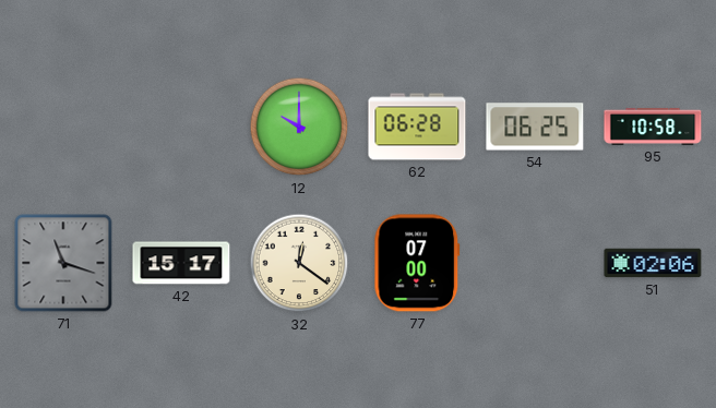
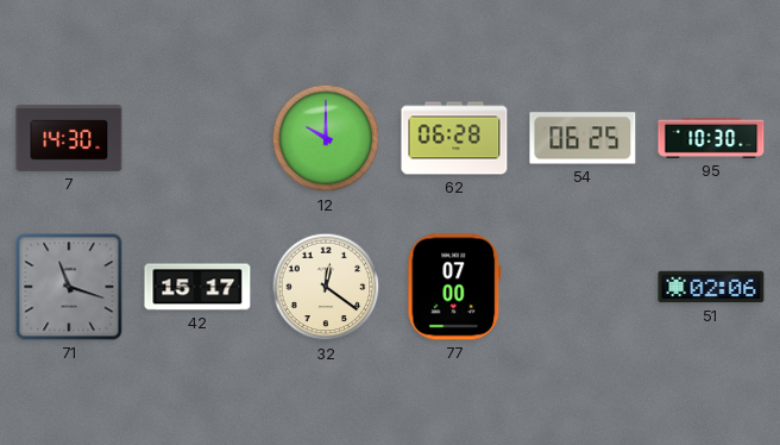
7: none -> 14:30 (69, 138)
95: 10:58 -> 10:30 (711, 138)
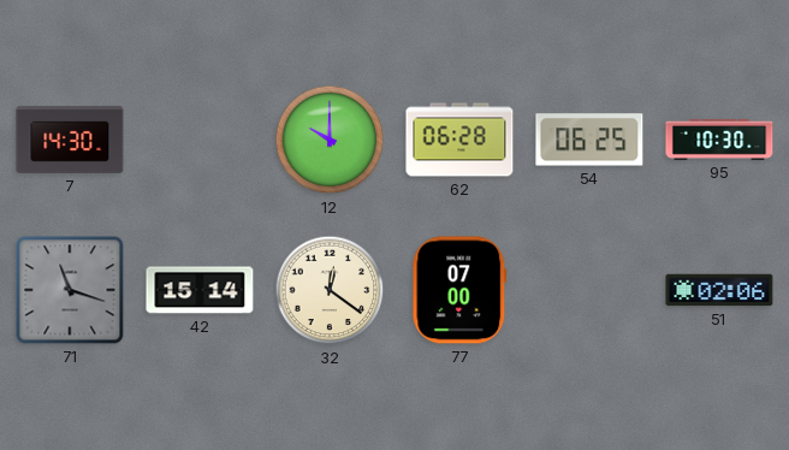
42: 15:17 -> 15:14 (200, 290)
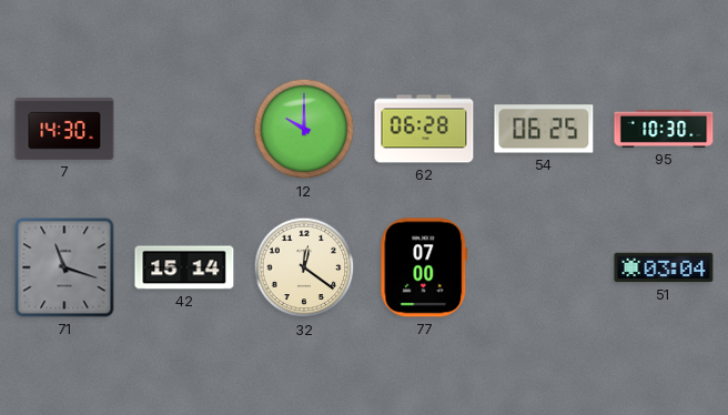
51: 02:06 -> 03:04 (664, 267)
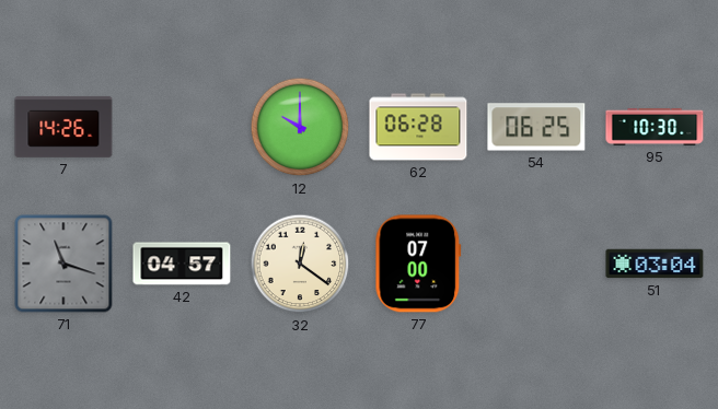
7: 14:30 -> 14:26 (63, 127)
42: 15:14 -> 04:57 (182, 264)
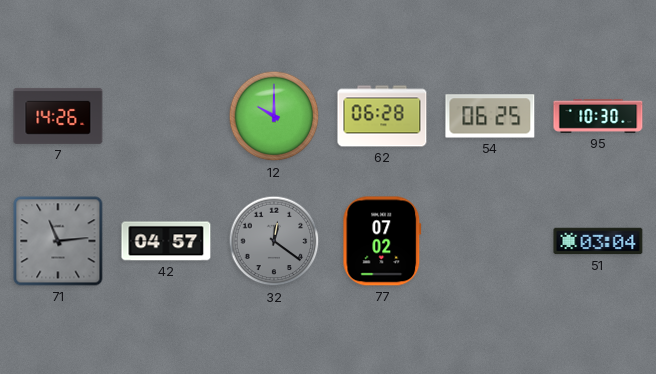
71: 11:18 -> 11:14 (58, 241)
32 dial: cream -> grey (274, 241)
77: 07:00 -> 07:02 (382, 241)
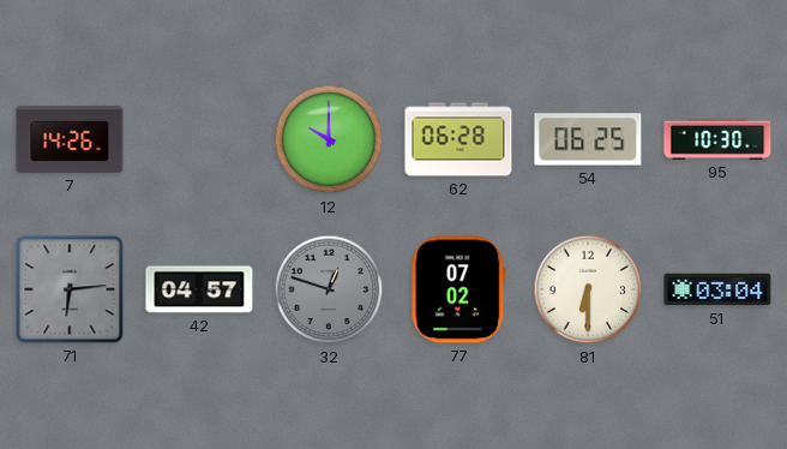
71: 11:14 -> 6:14 (70, 289)
32: 12:21 -> 12:48 (329, 289)
81: none -> 6:30 (588, 289)
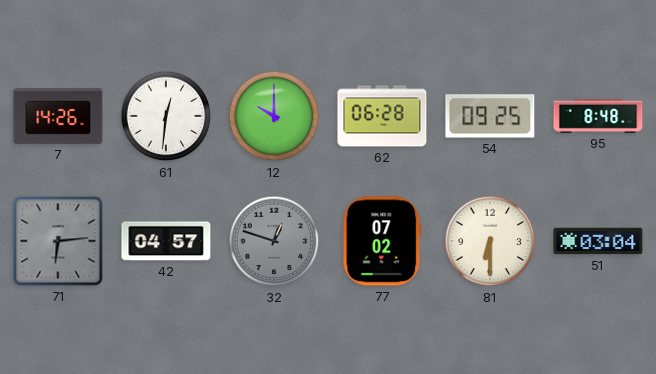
61: none -> 12:31 (166, 116)
54: 06:25 -> 09:25 (490, 116)
95: 10:30 -> 8:48 (598, 116)
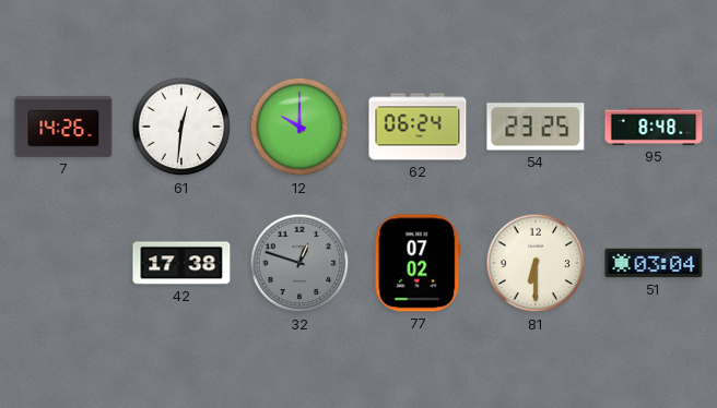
62: 06:28 -> 06:24 (418, 127)
54: 09:25 -> 23:25 (536, 127)
71: 6:14 -> none (58, 241)
42: 04:57 -> 17:38 (181, 263)
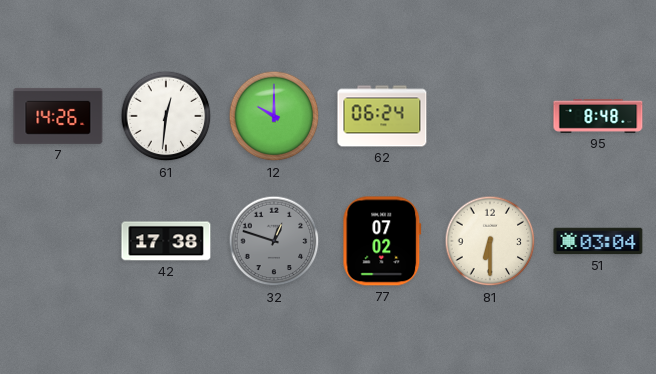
54: 23:25 -> none (536, 127)
